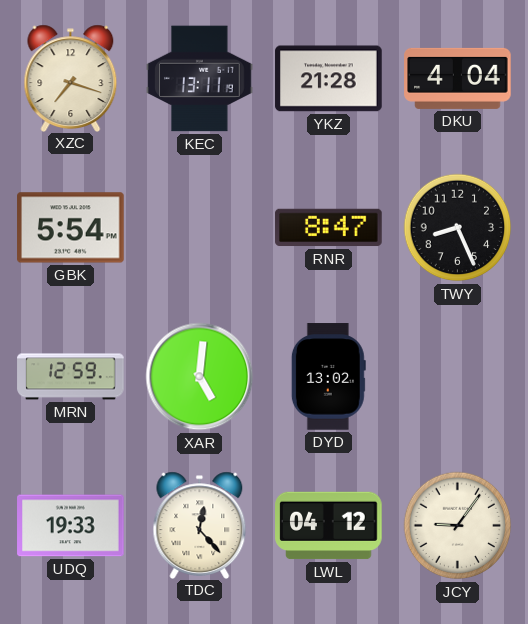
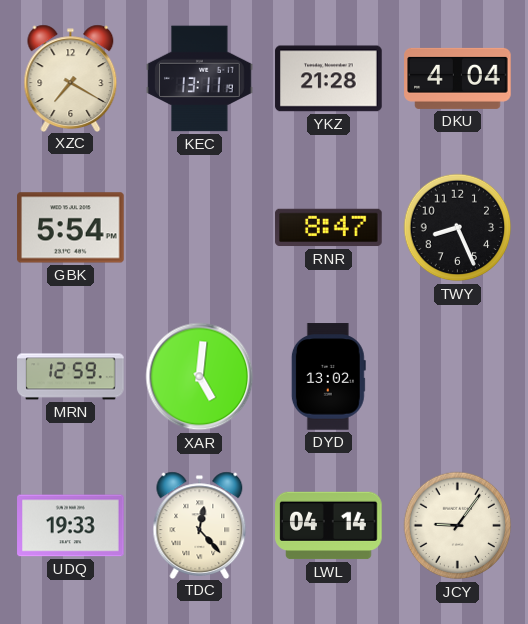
XZC: 7:18 -> 7:20 (71, 78)
LWL: 04:12 -> 04:14 (329, 526)
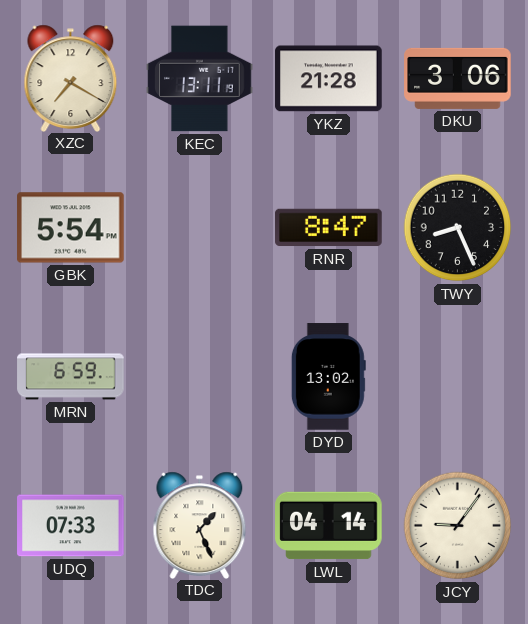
DKU: 4:04 -> 3:06 (458, 78)
MRN: 12:59 -> 6:59 (71, 377)
XAR: 5:01 -> none (200, 377)
UDQ: 19:33 -> 07:33 (71, 526)
TDC: 12:23 -> 1:26 (200, 525)
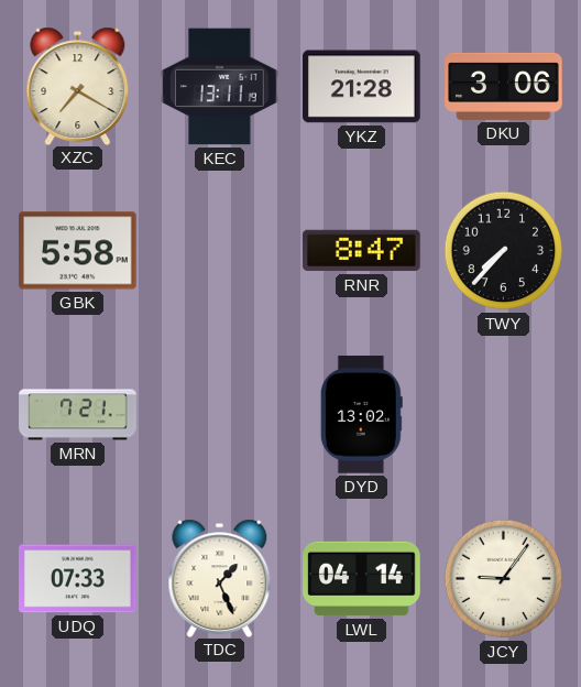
GBK: 5:54 -> 5:58 (78, 251)
TWY: 8:26 -> 7:37 (504, 251)
MRN: 6:59 -> 7:21 (78, 415)
